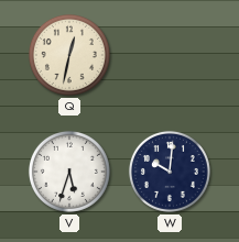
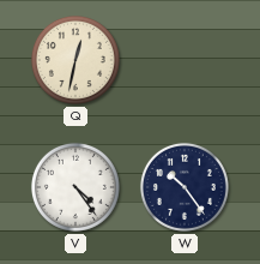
V: 5:33 -> 4:24 (75, 187)
W: 10:01 -> 10:24 (185, 187)
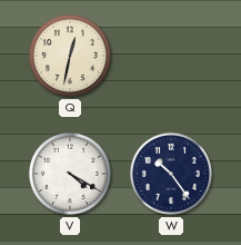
V: 4:24 -> 4:20 (70, 174)
